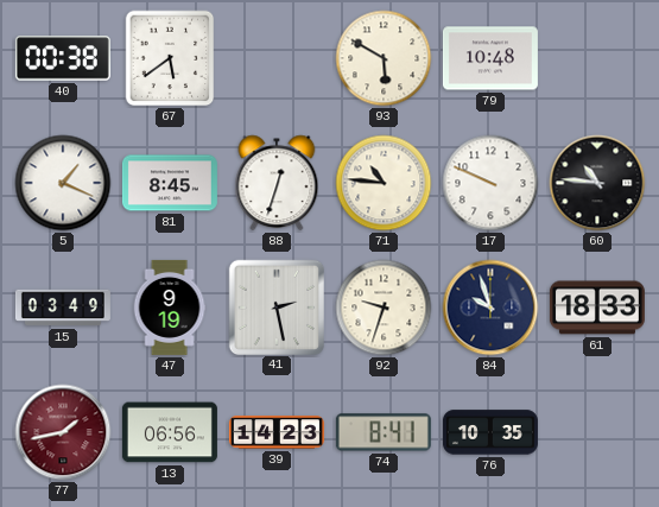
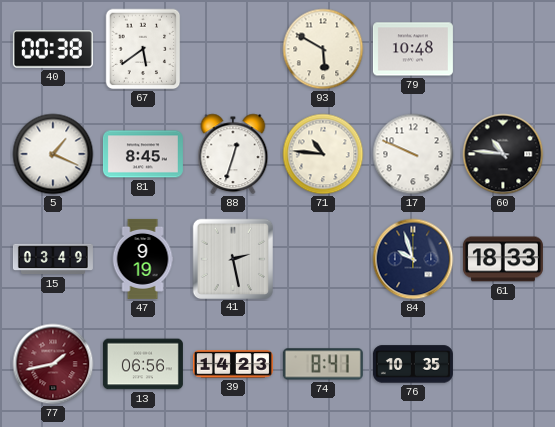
92: 9:33 -> none (384, 308)
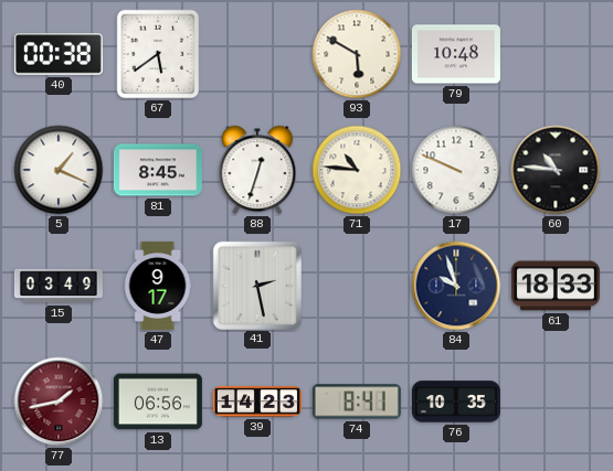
47: 9:19 -> 9:17 (158, 286)
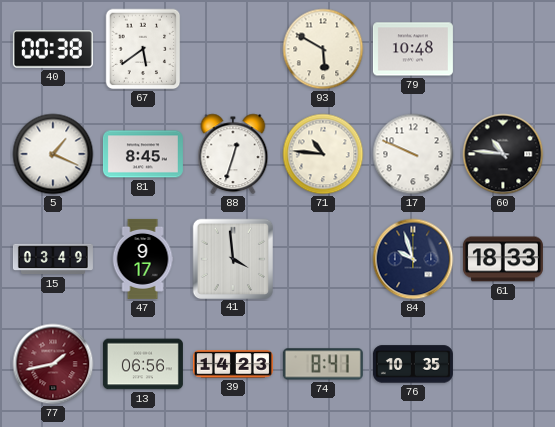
41: 2:28 -> 3:59 (232, 258)
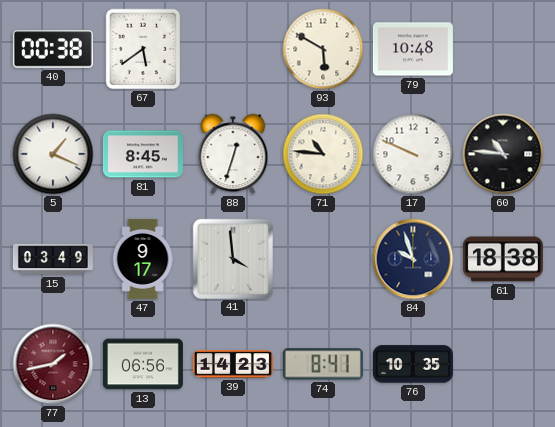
61: 18:33 -> 18:38 (503, 259)
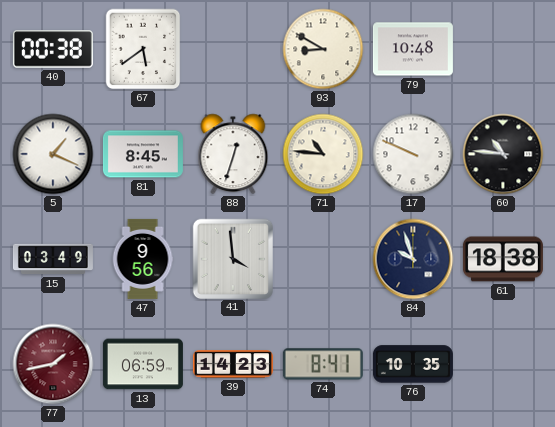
93: 5:50 -> 8:50 (323, 49)
47: 9:17 -> 9:56 (143, 259)
13: 06:56 -> 06:59 (143, 364)
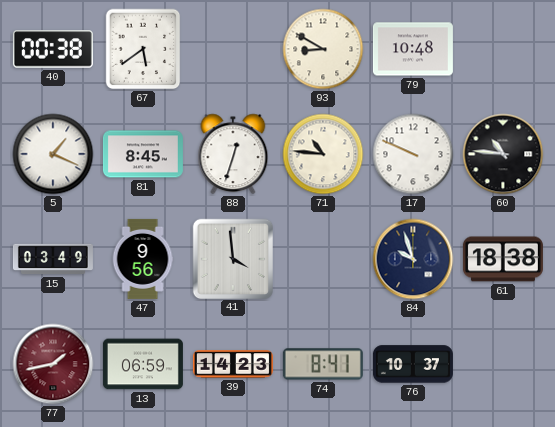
76: 10:35 -> 10:37 (413, 364)
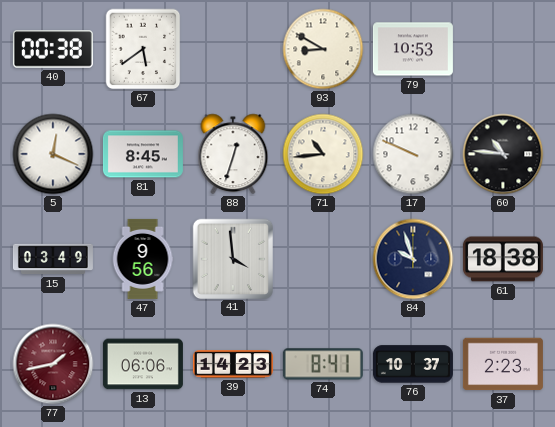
79: 10:48 -> 10:53 (413, 49)
5: 1:19 -> 12:19 (53, 154)
71: 10:46 -> 10:44 (323, 154)
13: 06:59 -> 06:06 (143, 364)
37: none -> 2:23 (503, 364)
